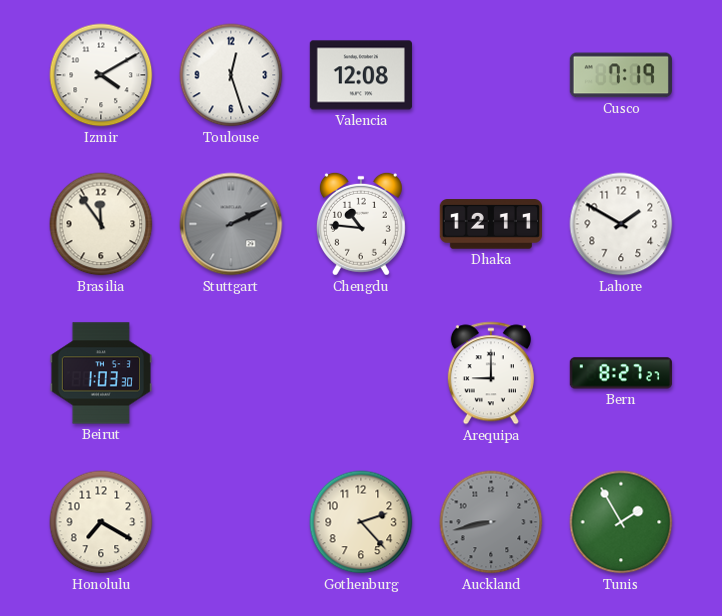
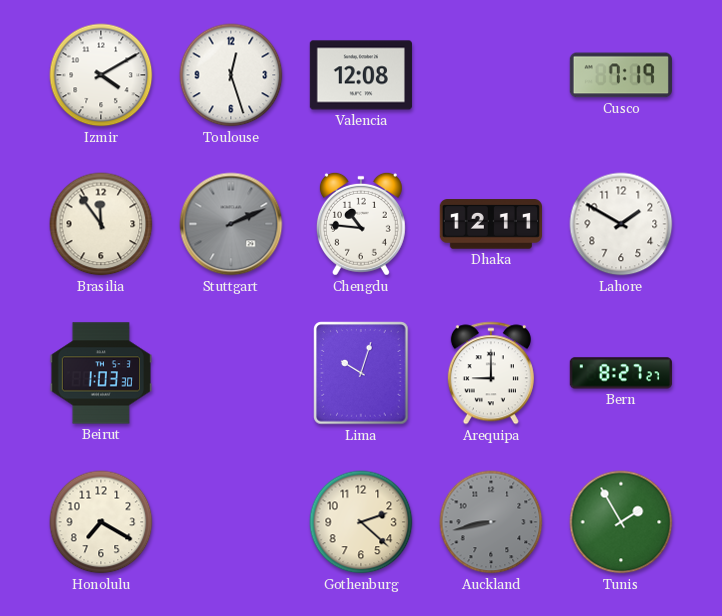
Lima: none -> 10:03 (361, 373)
Gothenburg: 2:23 -> 2:22 (361, 522)
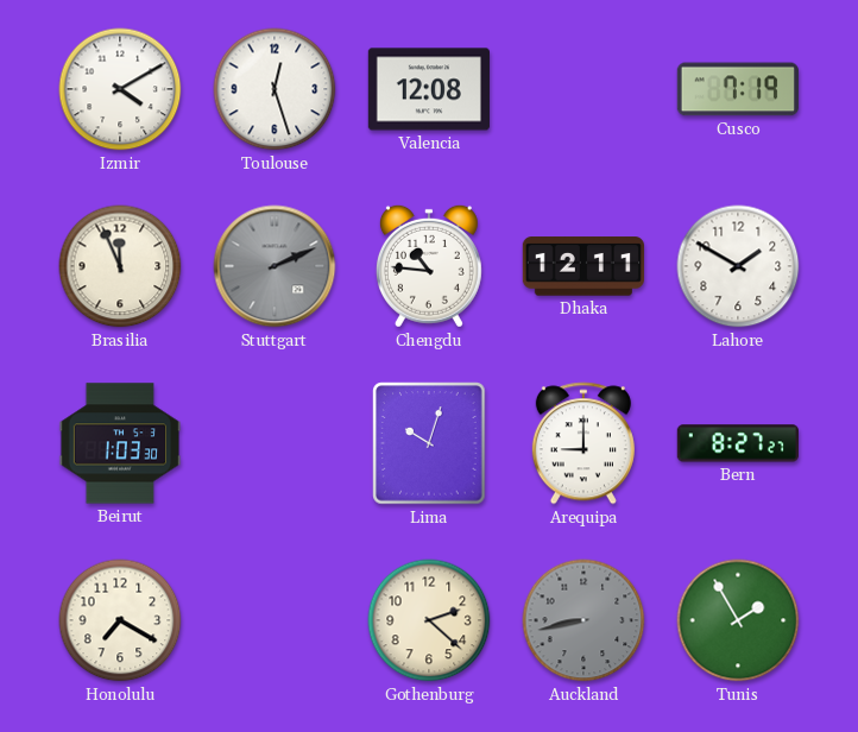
Brasilia: 11:54 -> 11:56 (120, 266)
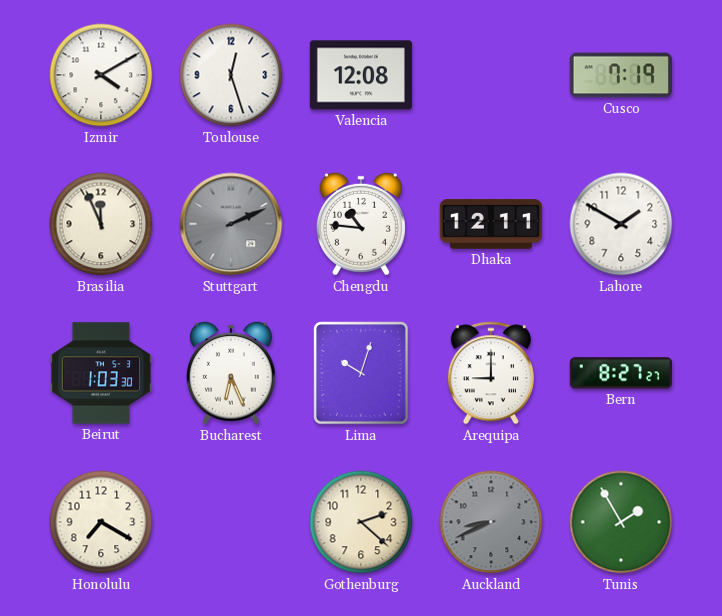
Bucharest: none -> 6:26 (231, 373)
Auckland: 8:43 -> 8:41 (491, 522)
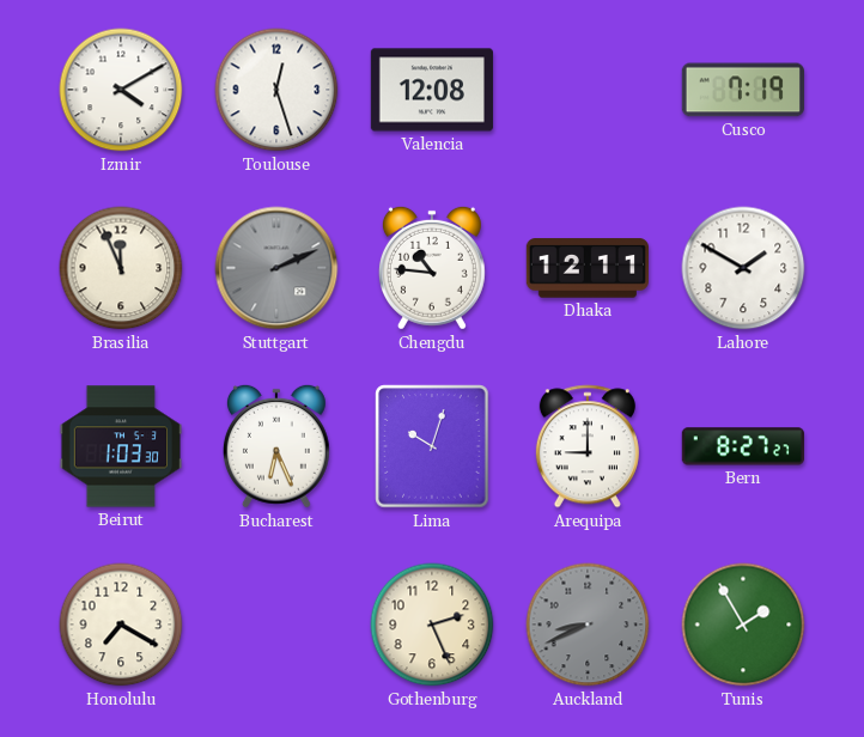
Gothenburg: 2:22 -> 2:26 (432, 625)
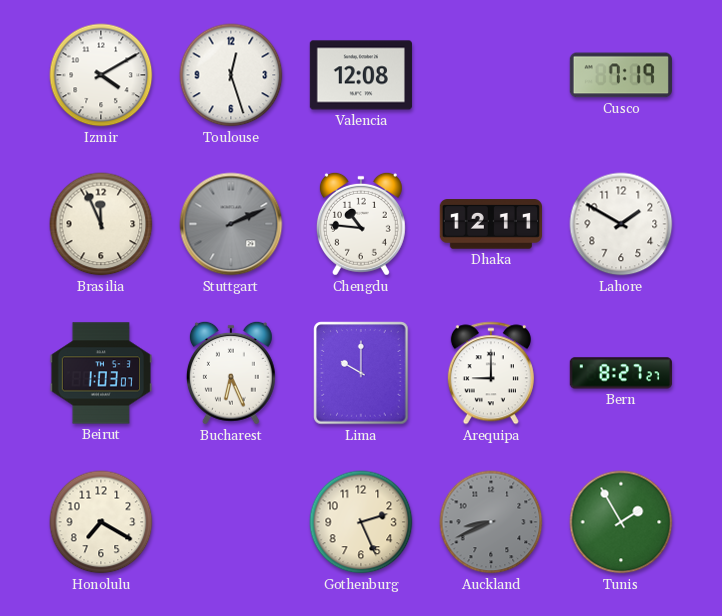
Beirut: 1:03:30 -> 1:03:07 (100, 373)
Lima: 10:03 -> 10:00 (361, 373)
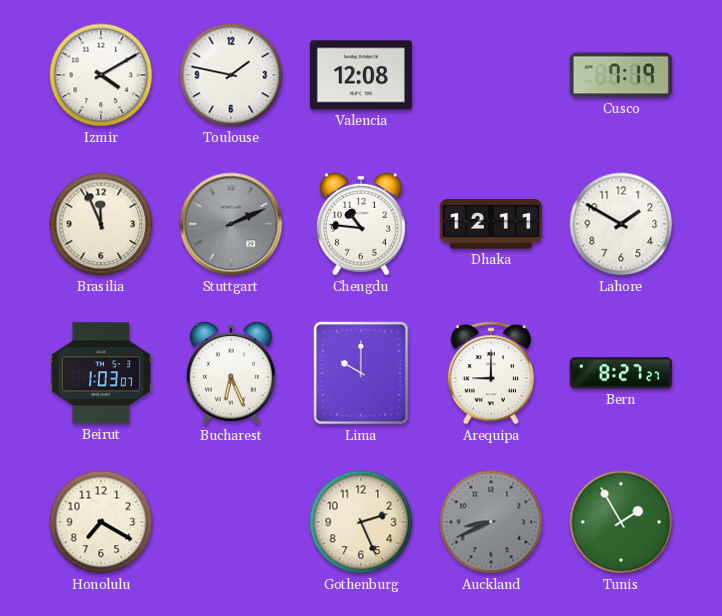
Toulouse: 12:27 -> 1:47 (231, 75)
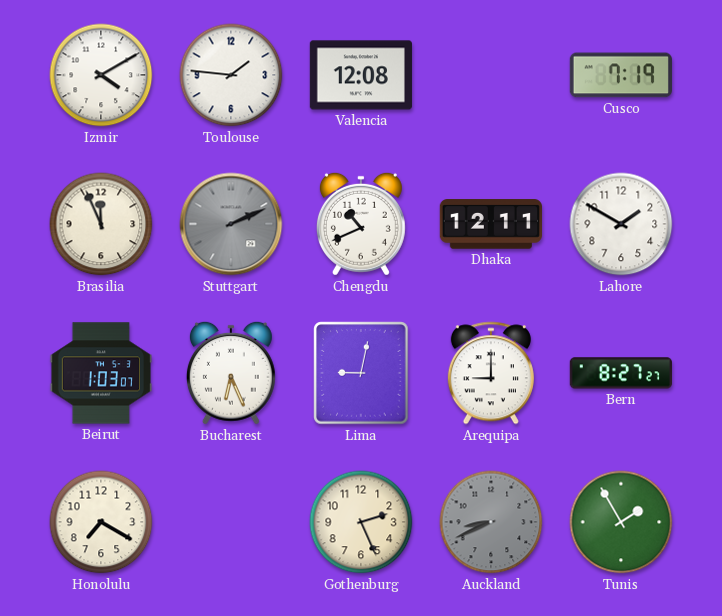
Toulouse: 1:47 -> 1:46 (231, 75)
Chengdu: 10:46 -> 10:41 (361, 224)
Lima: 10:00 -> 9:02 (361, 373)
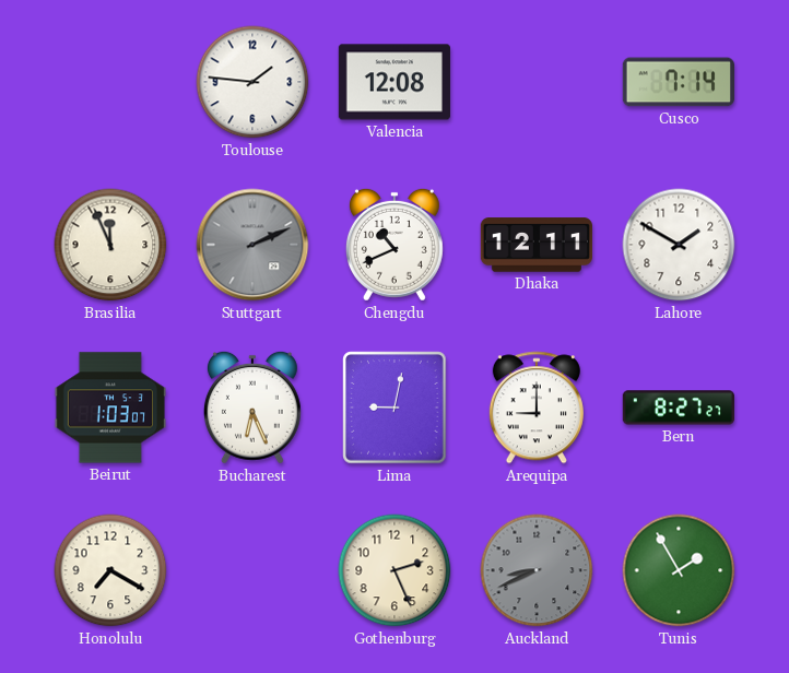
Izmir: 4:10 -> none (101, 75)
Cusco: 7:19 -> 7:14 (679, 82)
